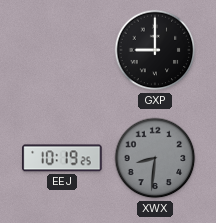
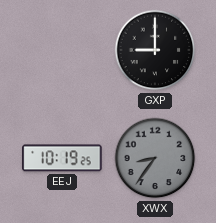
XWX: 8:31 -> 8:36 (155, 158)
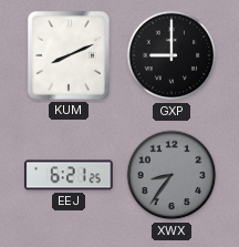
KUM: none -> 8:11 (69, 55)
EEJ: 10:19 -> 6:21 (69, 175)
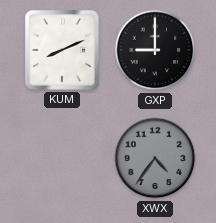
EEJ: 6:21 -> none (69, 175)
XWX: 8:36 -> 4:36 (155, 158)
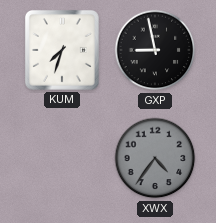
KUM: 8:11 -> 7:33 (62, 50)
GXP: 9:00 -> 8:58 (155, 50)
